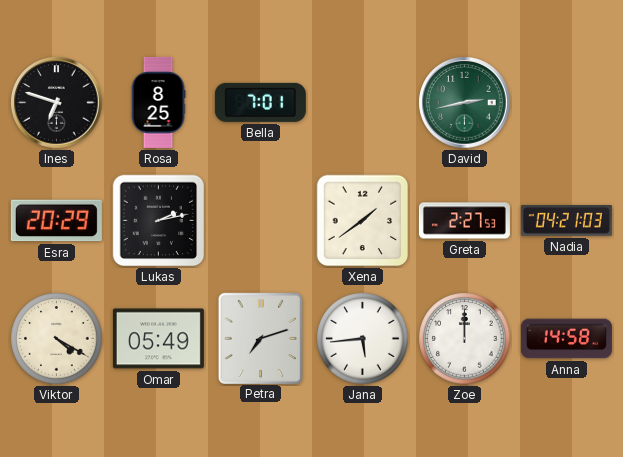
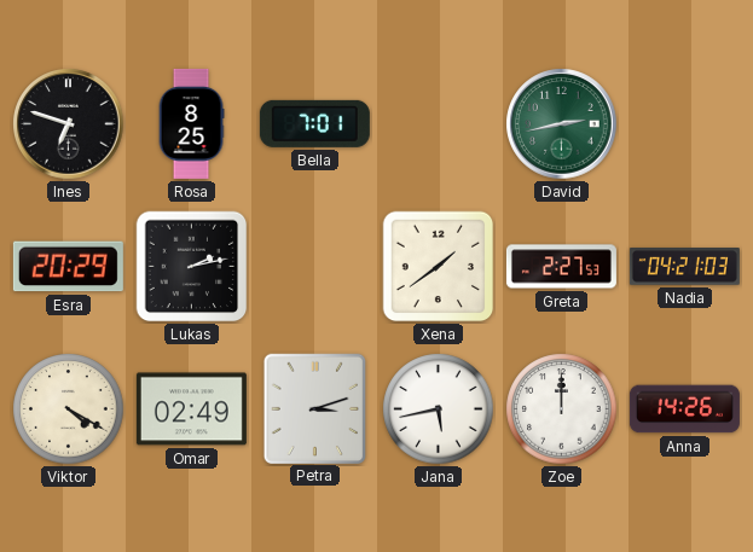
Omar: 05:49 -> 02:49 (191, 409)
Petra: 7:12 -> 3:12 (314, 408)
Jana: 5:44 -> 5:43 (439, 409)
Anna: 14:58 -> 14:26 (684, 409)
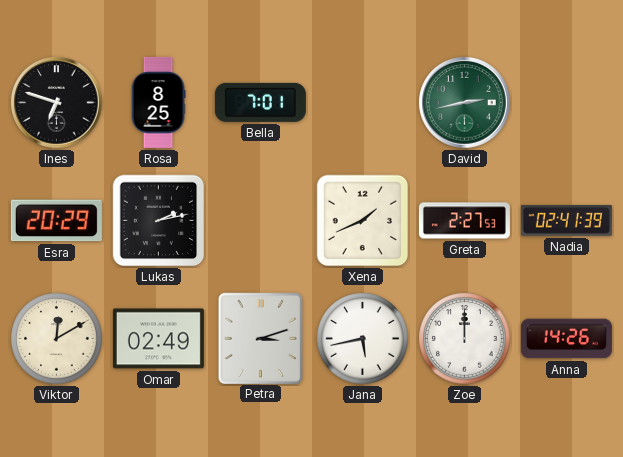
Xena: 1:39 -> 1:41 (363, 221)
Nadia: 04:21 -> 02:41 (566, 221)
Viktor: 4:20 -> 12:10 (57, 339)
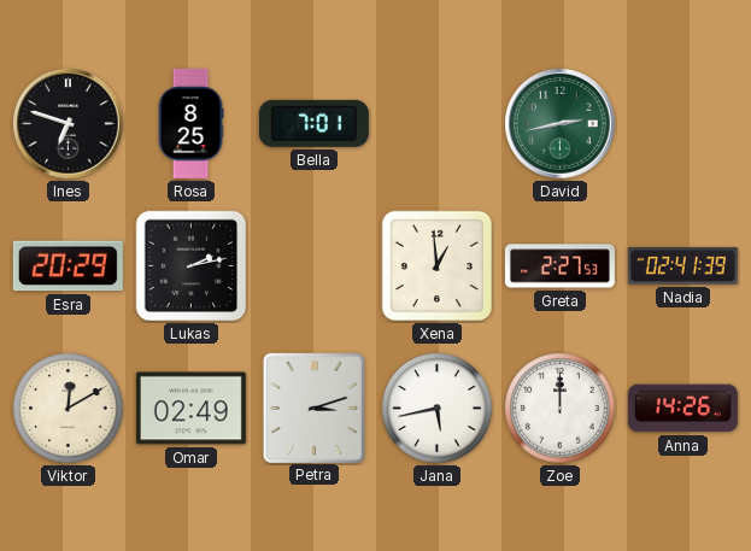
Xena: 1:41 -> 12:59 (438, 266)
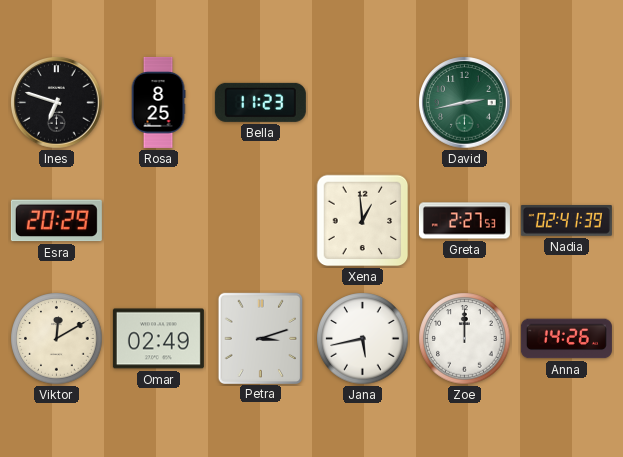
Bella: 7:01 -> 11:23 (260, 102)
Lukas: 2:13 -> none (192, 266)
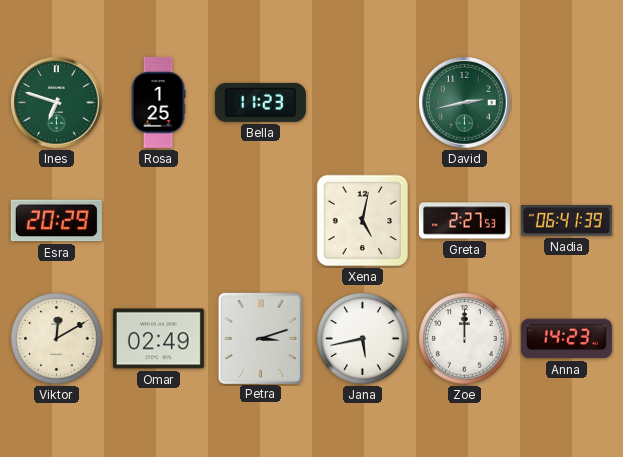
Ines dial: black -> green (57, 103)
Rosa: 8:25 -> 1:25 (158, 102)
Xena: 12:59 -> 5:02 (363, 221)
Nadia: 02:41 -> 06:41 (566, 221)
Anna: 14:26 -> 14:23 (566, 339)
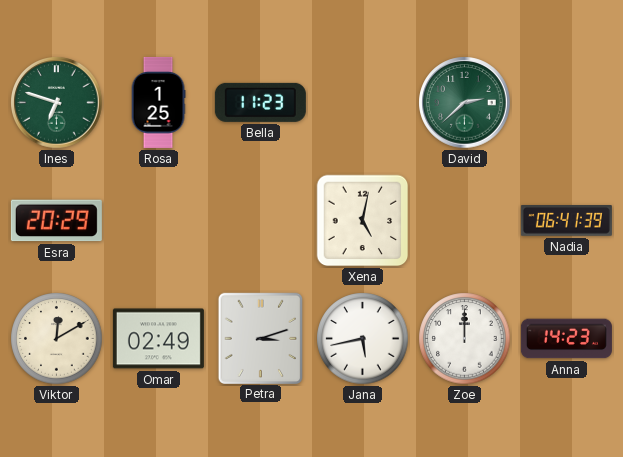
David: 2:43 -> 2:38 (465, 103)
Greta: 2:27 -> none (464, 221)
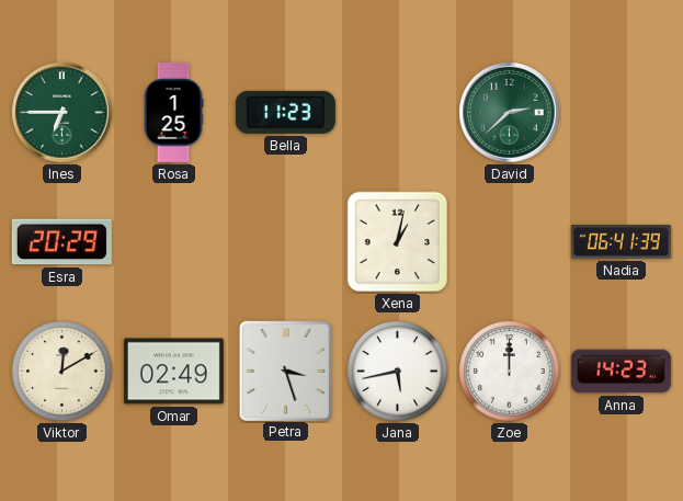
Ines: 6:48 -> 6:45 (62, 113)
Xena: 5:02 -> 1:02 (398, 242)
Petra: 3:12 -> 3:27 (285, 371)
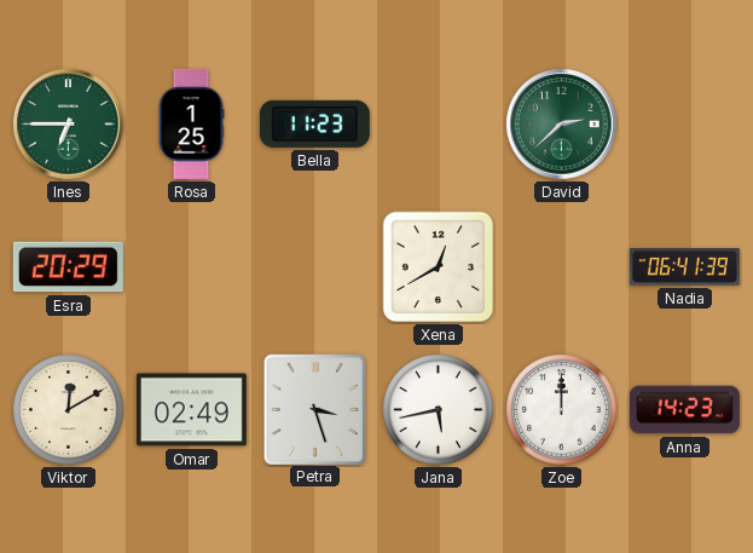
Xena: 1:02 -> 12:40 (439, 267)
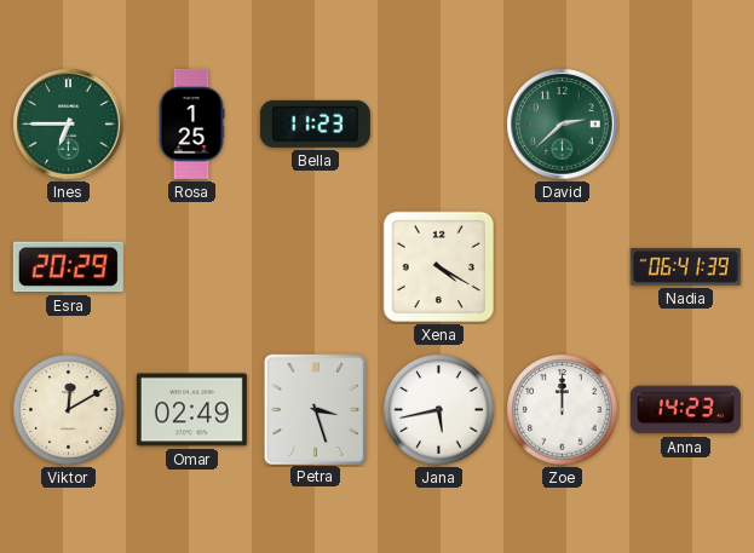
Xena: 12:40 -> 4:20 (439, 267)
